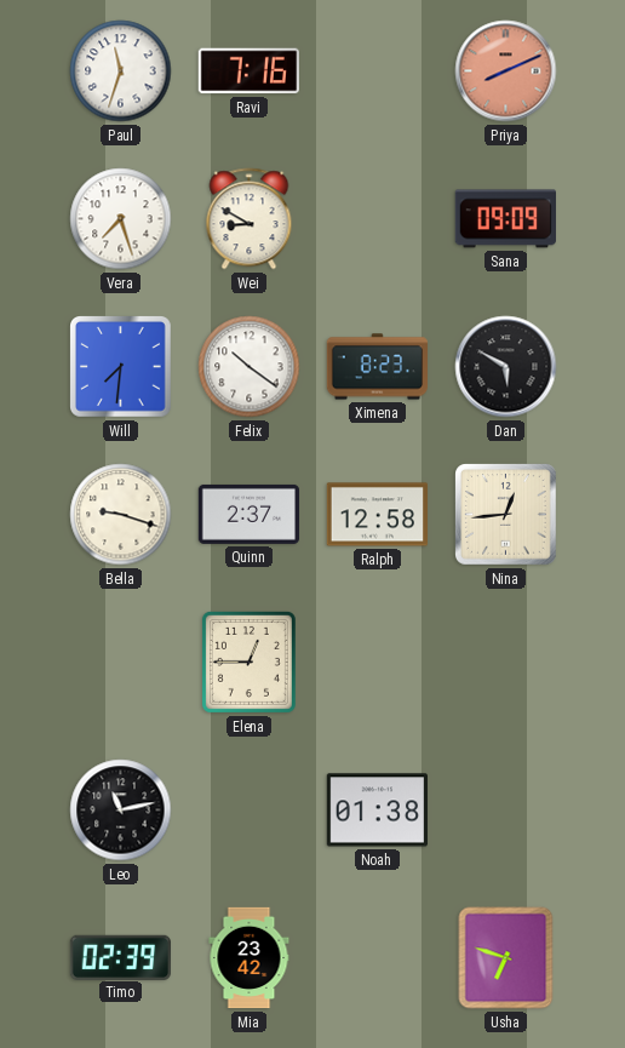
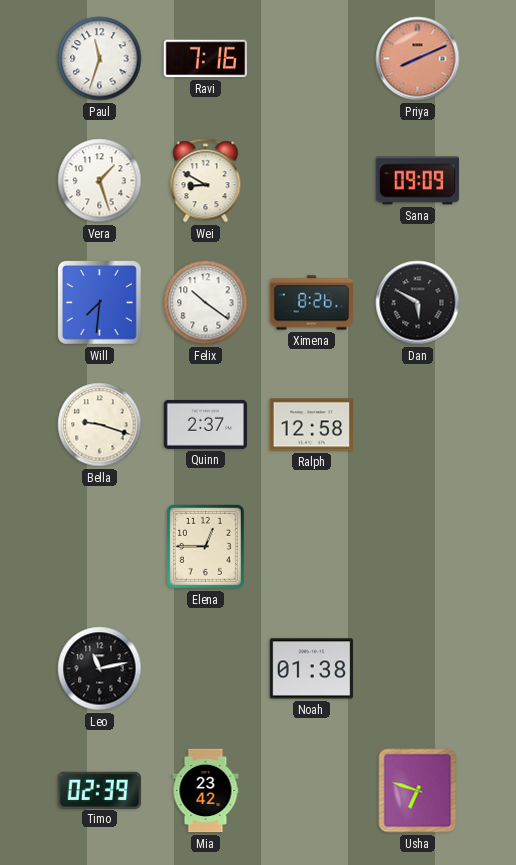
Vera: 7:27 -> 1:27 (100, 181)
Ximena: 8:23 -> 8:26 (311, 303)
Nina: 12:44 -> none (506, 515)
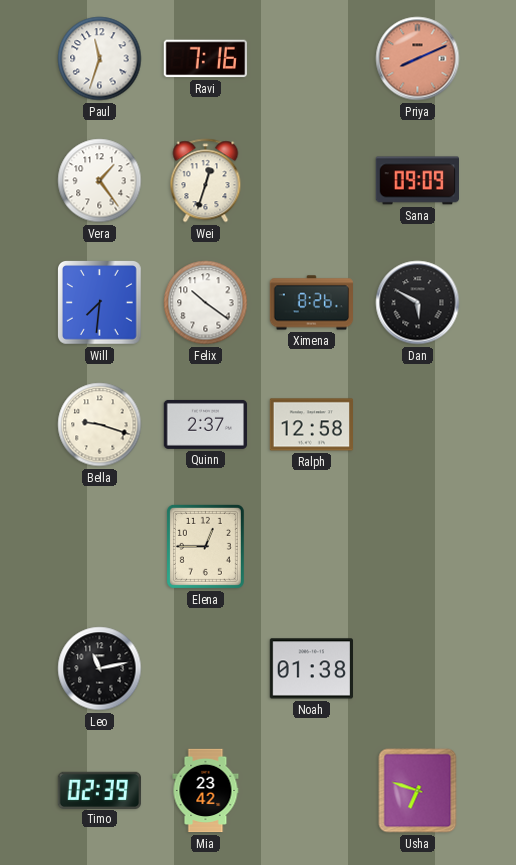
Vera: 1:27 -> 1:24 (100, 181)
Wei: 8:50 -> 12:33 (206, 181)
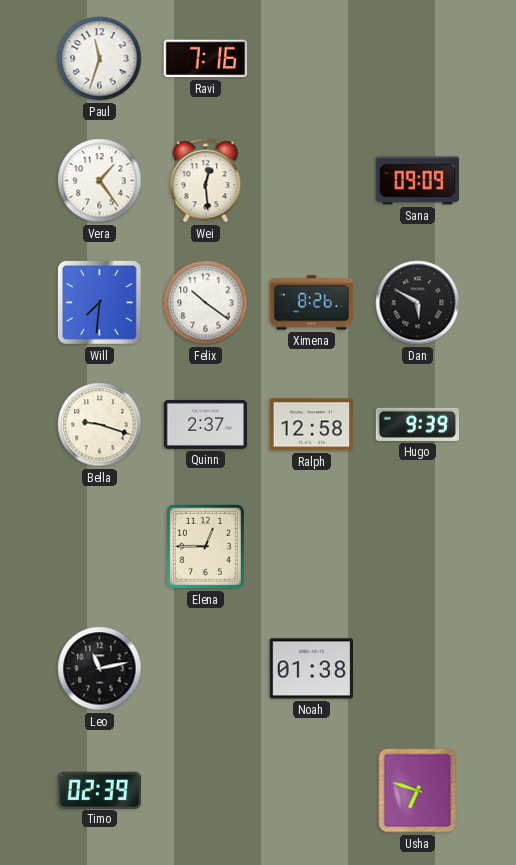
Priya: 8:11 -> none (418, 59)
Wei: 12:33 -> 12:29 (206, 181)
Hugo: none -> 9:39 (417, 424)
Mia: 23:42 -> none (206, 791)
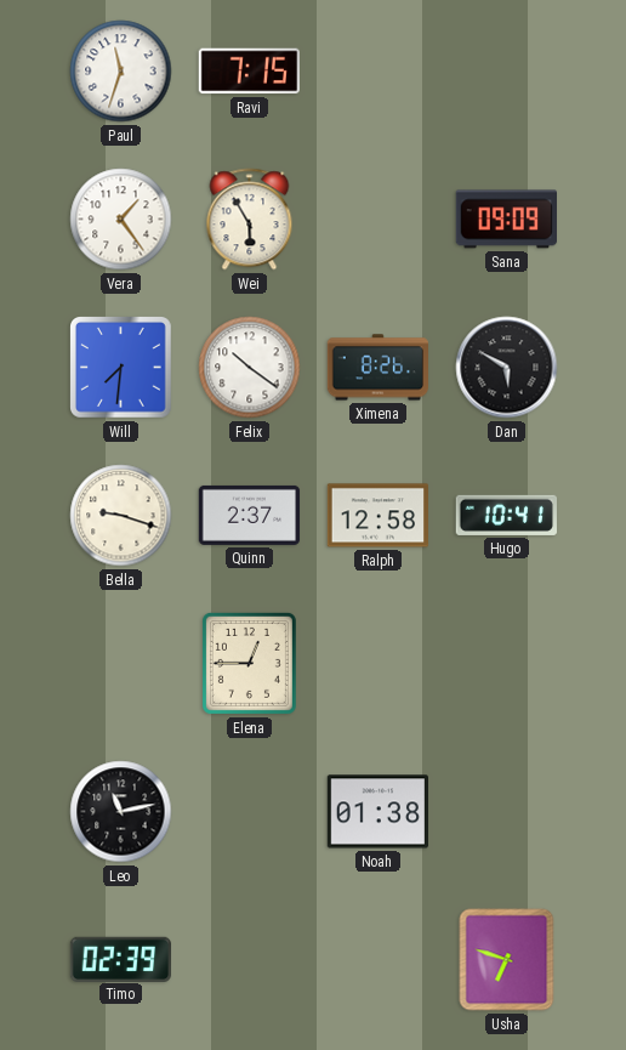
Ravi: 7:16 -> 7:15 (249, 72)
Wei: 12:29 -> 5:55 (250, 220)
Hugo: 9:39 -> 10:41 (506, 515)
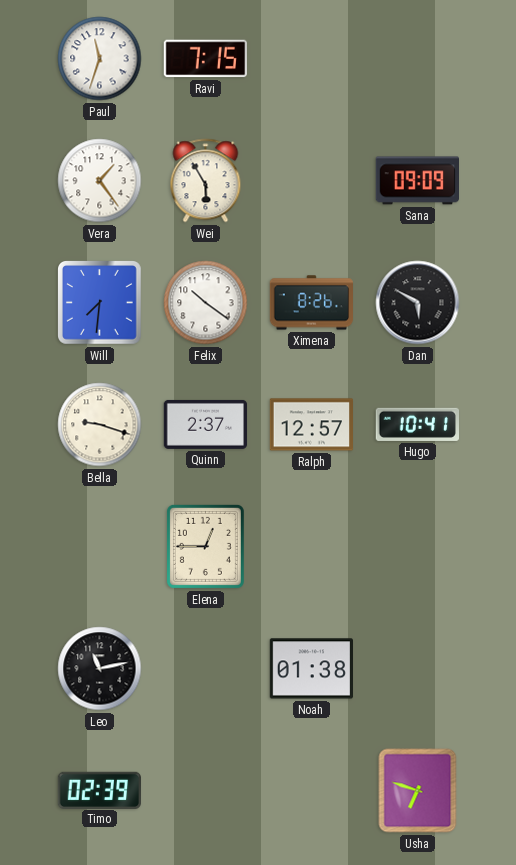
Ralph: 12:58 -> 12:57 (311, 425)
